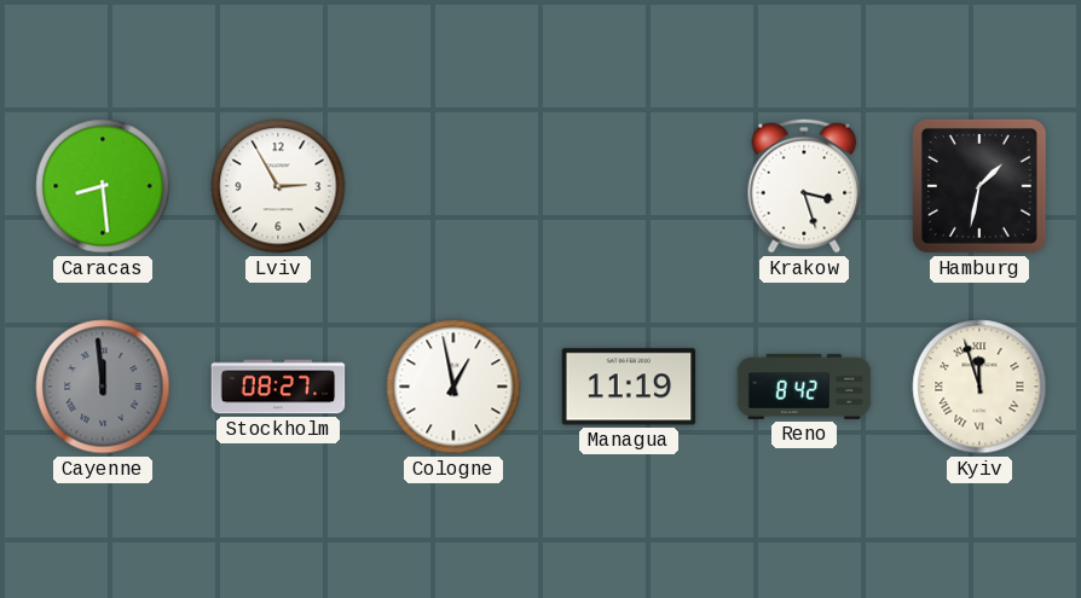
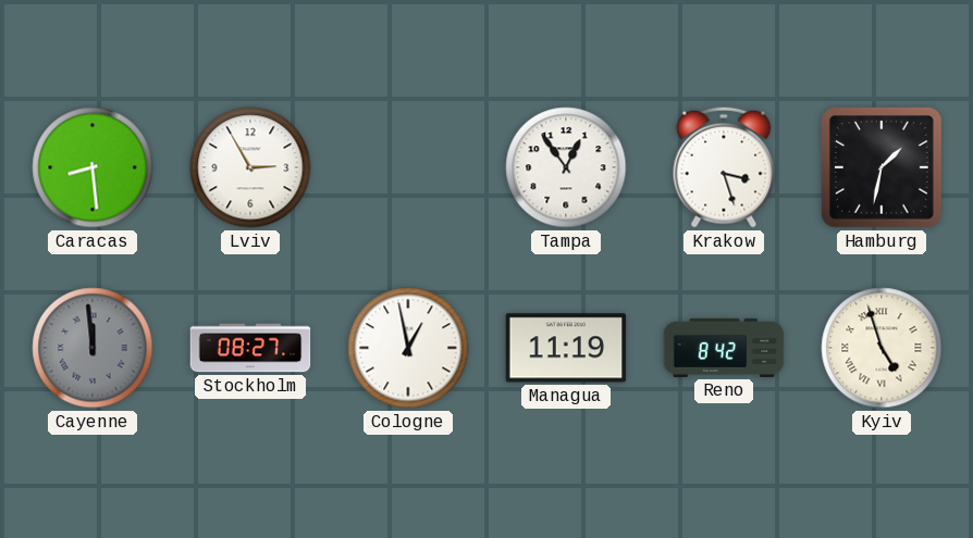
Tampa: none -> 12:54 (566, 167)
Kyiv: 11:57 -> 4:57 (882, 348)
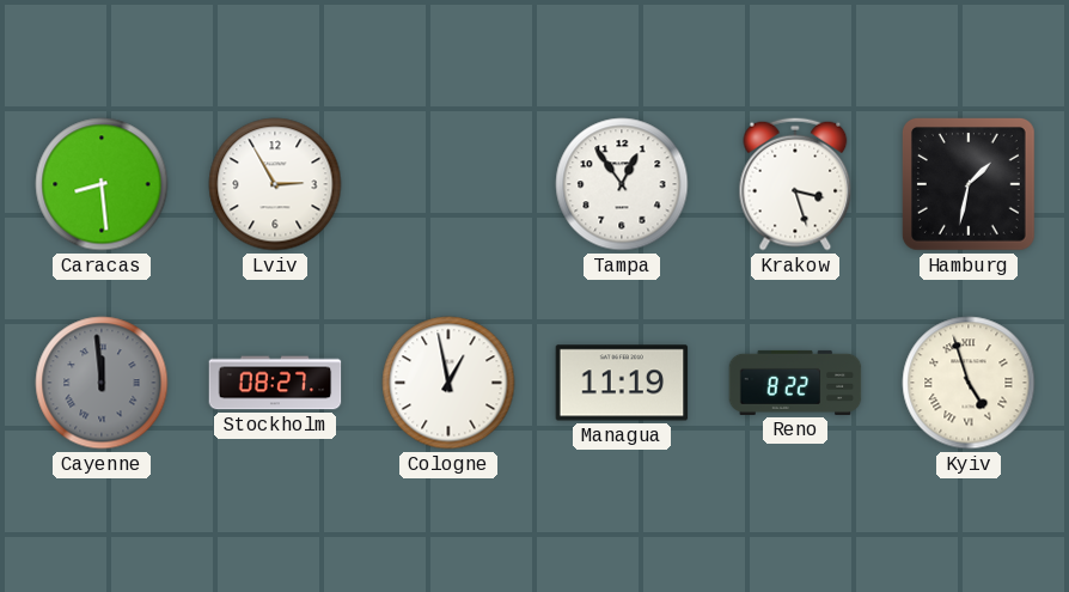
Reno: 8:42 -> 8:22 (795, 383)
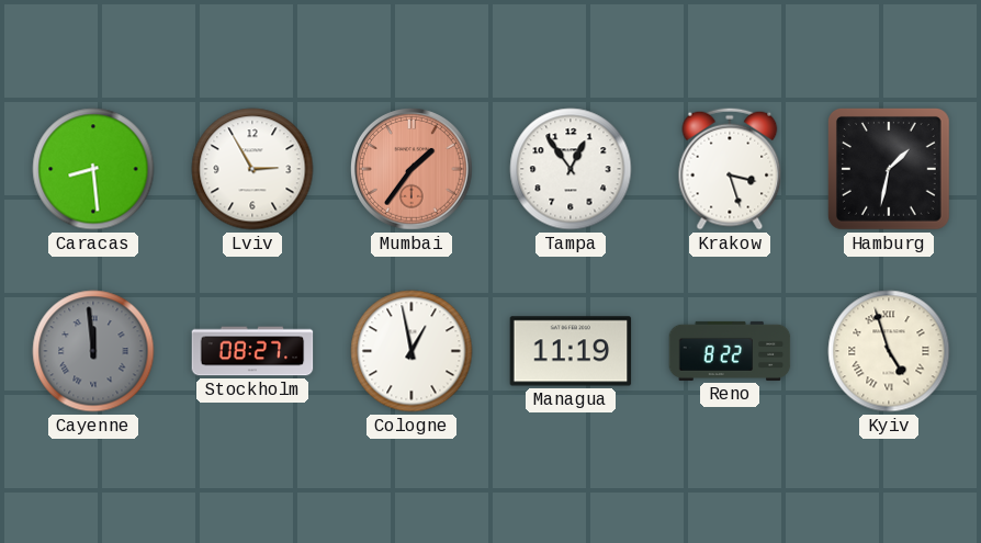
Mumbai: none -> 1:36 (413, 170)
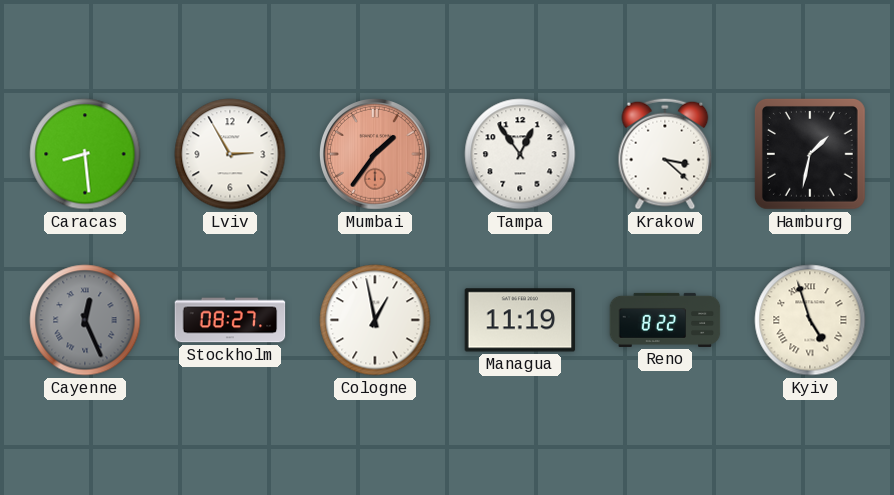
Krakow: 3:27 -> 3:22 (665, 154)
Cayenne: 11:59 -> 12:26 (85, 320)
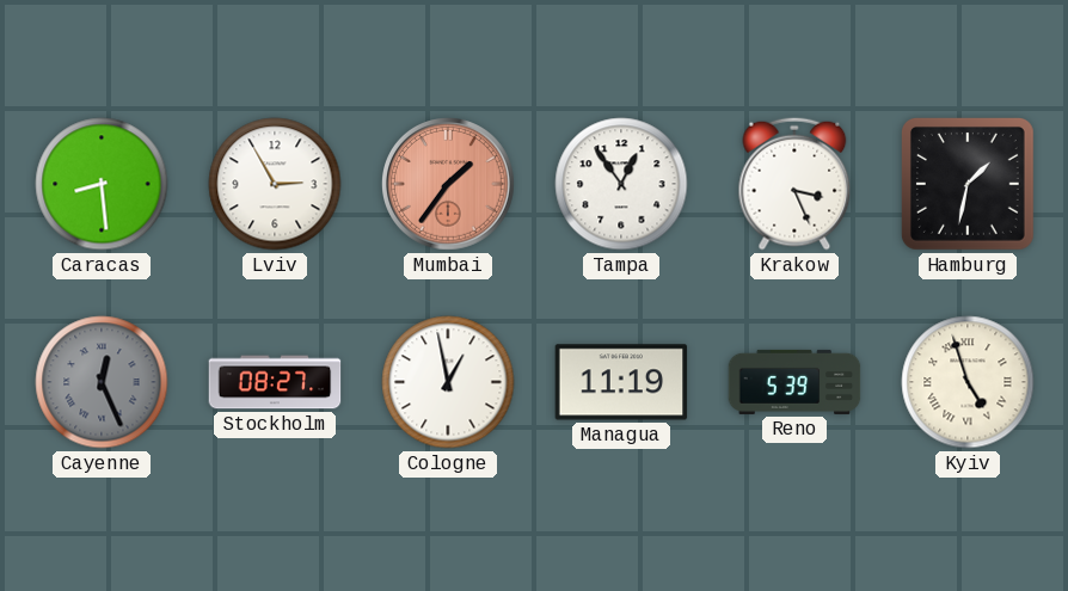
Krakow: 3:22 -> 3:26 (794, 184)
Reno: 8:22 -> 5:39 (794, 382)
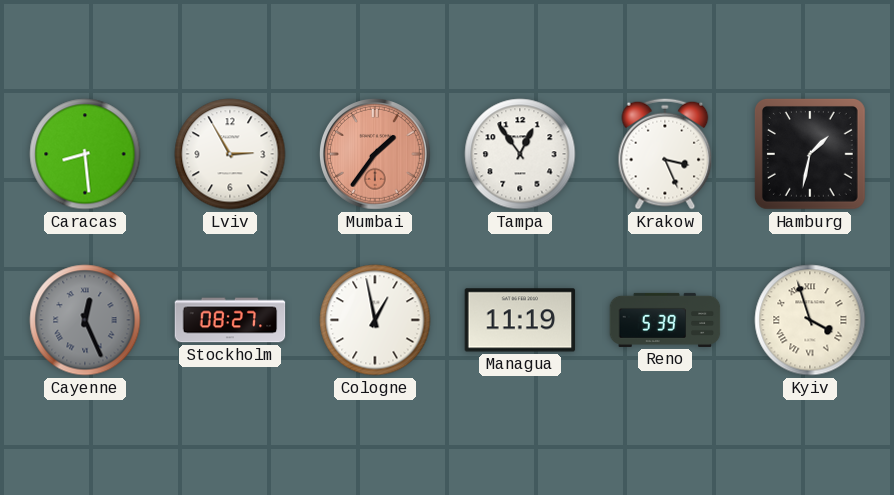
Kyiv: 4:57 -> 3:57 (810, 320)
